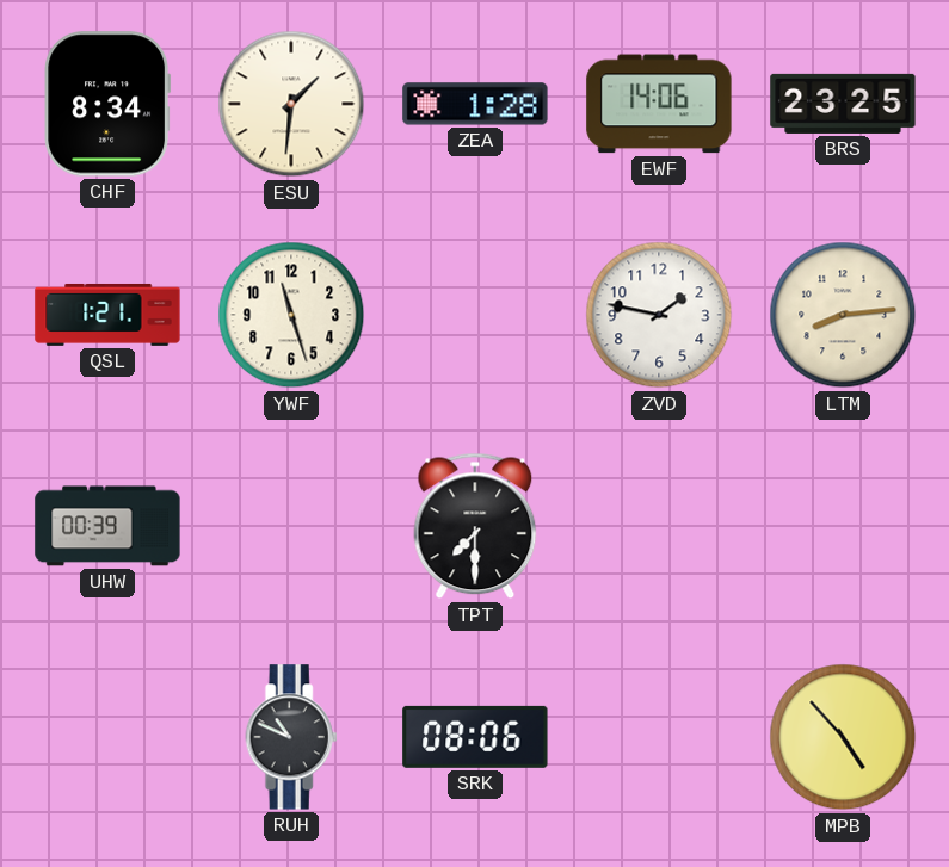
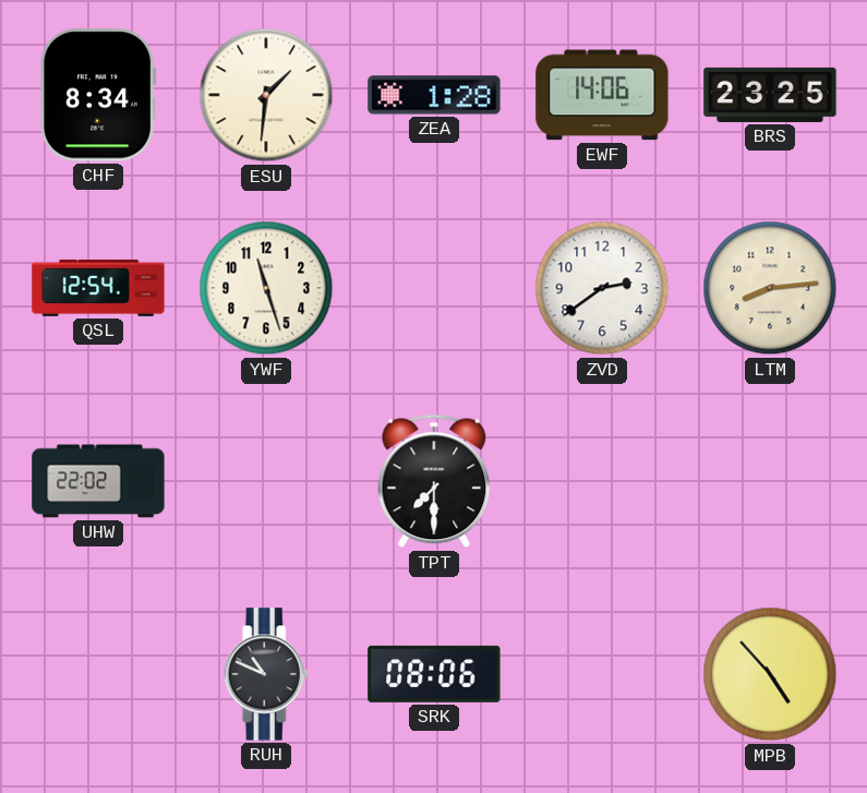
QSL: 1:21 -> 12:54 (98, 288)
ZVD: 1:47 -> 2:39 (602, 288)
UHW: 00:39 -> 22:02 (98, 481)
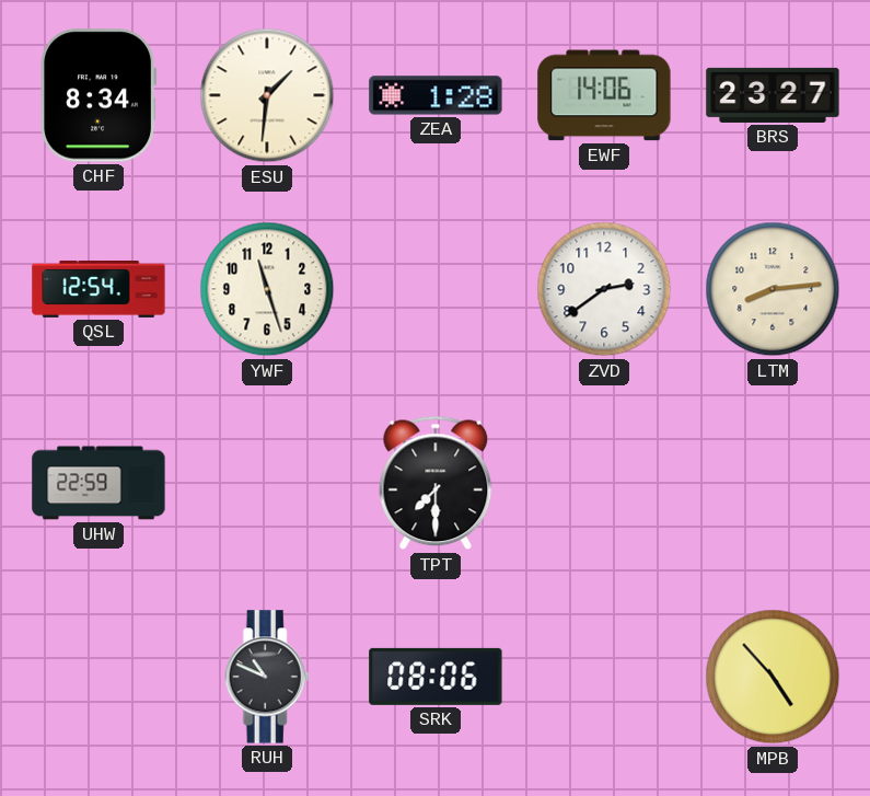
BRS: 23:25 -> 23:27 (773, 95)
UHW: 22:02 -> 22:59 (98, 483)
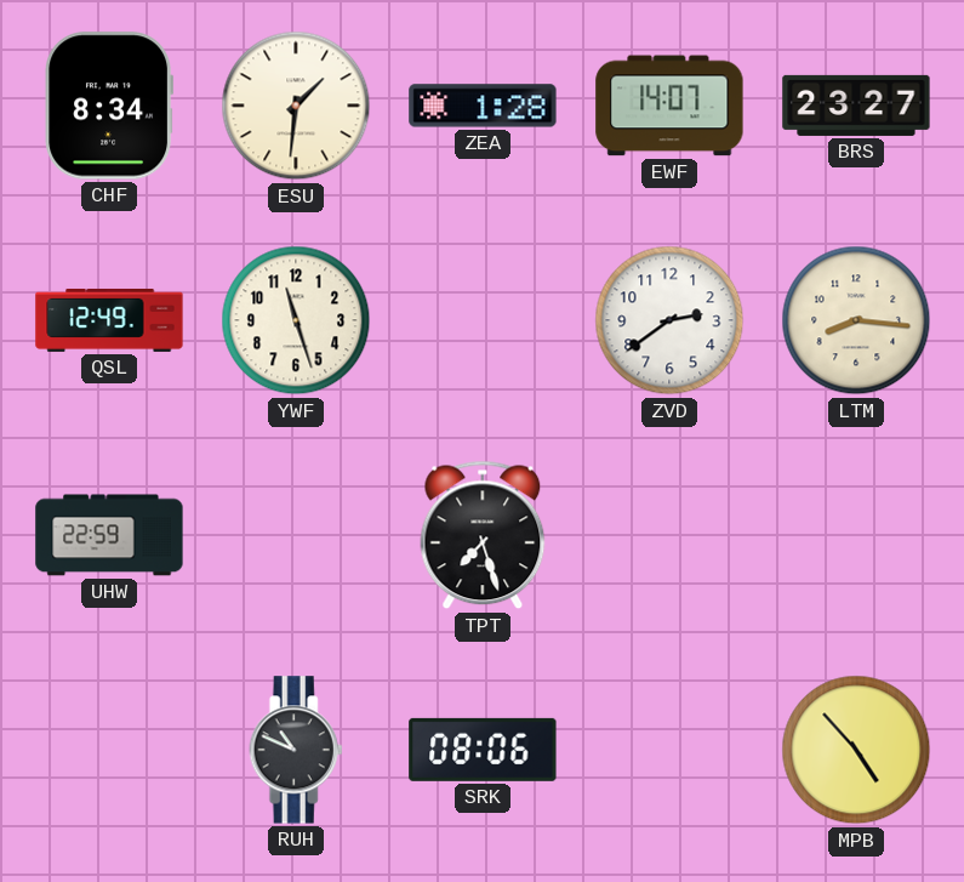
EWF: 14:06 -> 14:07 (669, 106)
QSL: 12:54 -> 12:49 (109, 320)
LTM: 8:14 -> 8:16 (856, 320)
TPT: 7:30 -> 7:27 (483, 535)
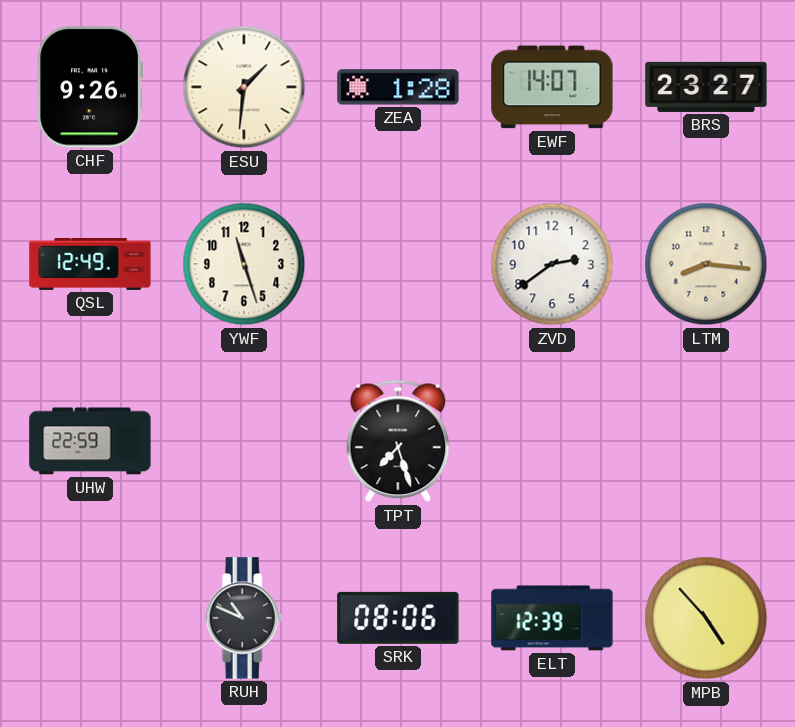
CHF: 8:34 -> 9:26 (90, 87)
ELT: none -> 12:39 (552, 618)
